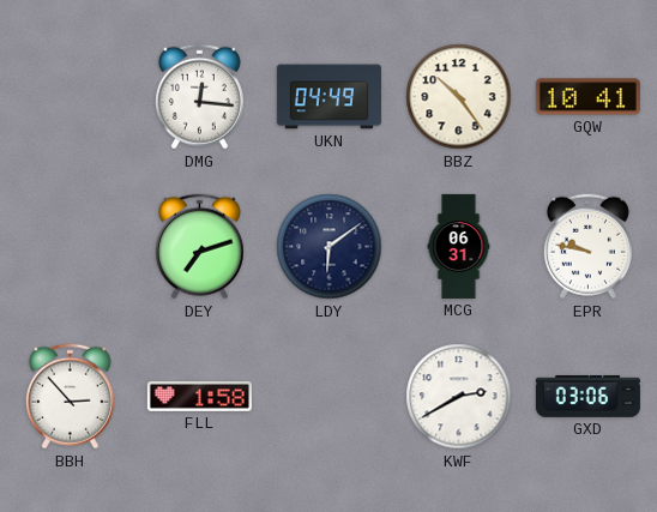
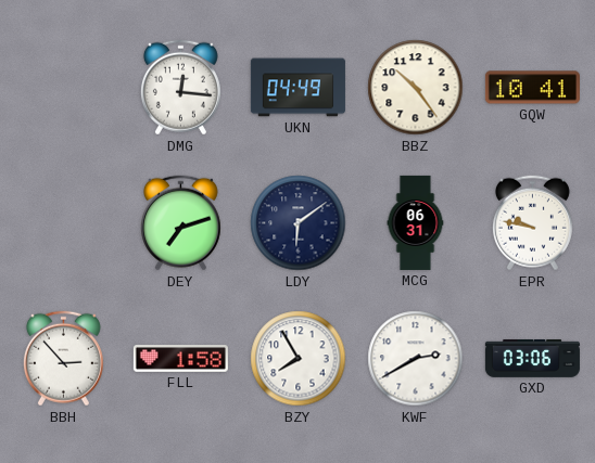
BZY: none -> 7:55 (299, 359)
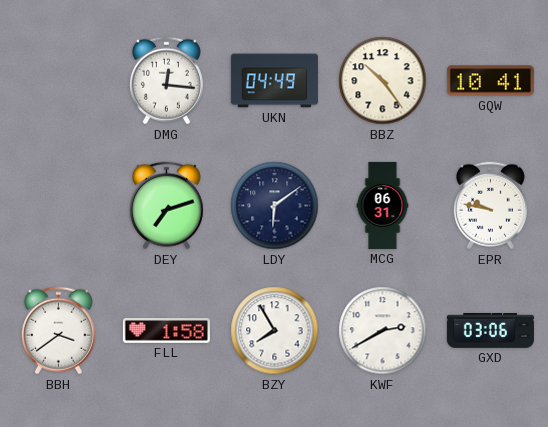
BBH: 2:53 -> 3:39 (58, 331)
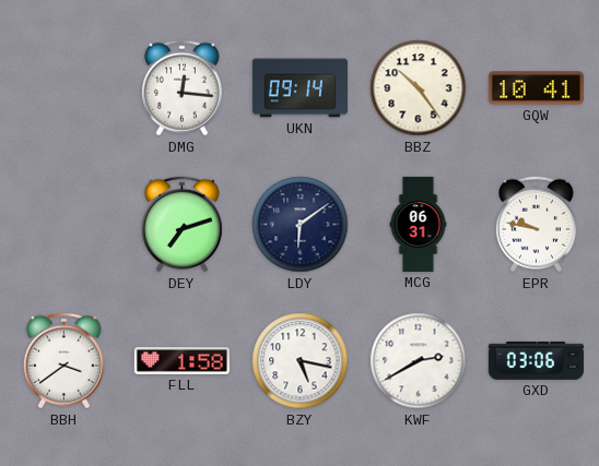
UKN: 04:49 -> 09:14 (299, 88)
BZY: 7:55 -> 5:17 (301, 361)
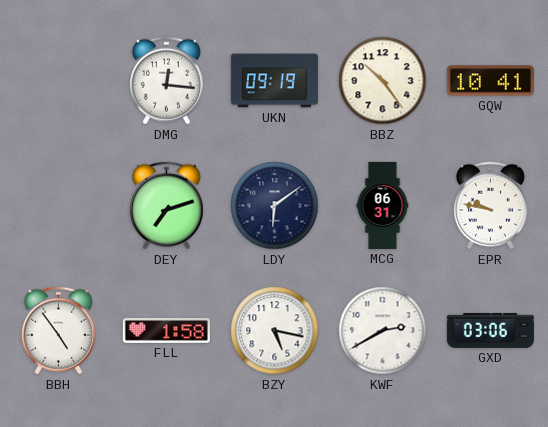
UKN: 09:14 -> 09:19 (274, 81)
BBH: 3:39 -> 4:54 (58, 331)
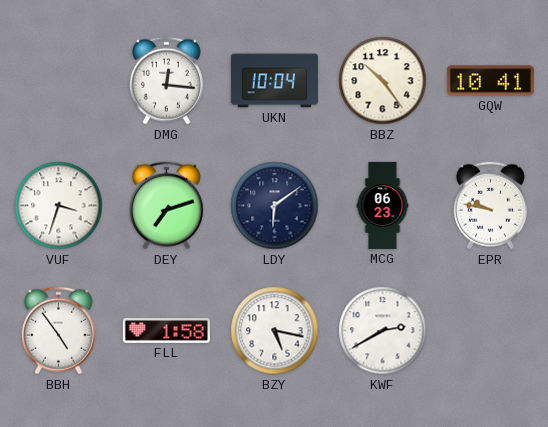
UKN: 09:19 -> 10:04 (274, 81)
VUF: none -> 3:33 (59, 206)
MCG: 06:31 -> 06:23 (383, 205)
GXD: 03:06 -> none (490, 330)
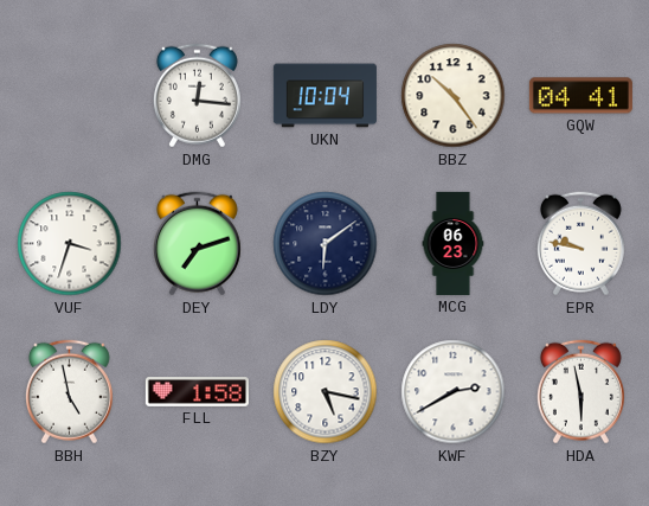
GQW: 10:41 -> 04:41 (580, 96)
BBH: 4:54 -> 4:58 (69, 392)
HDA: none -> 5:58 (580, 392)
